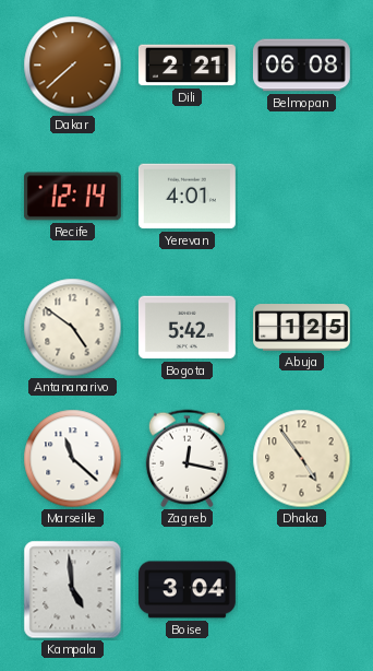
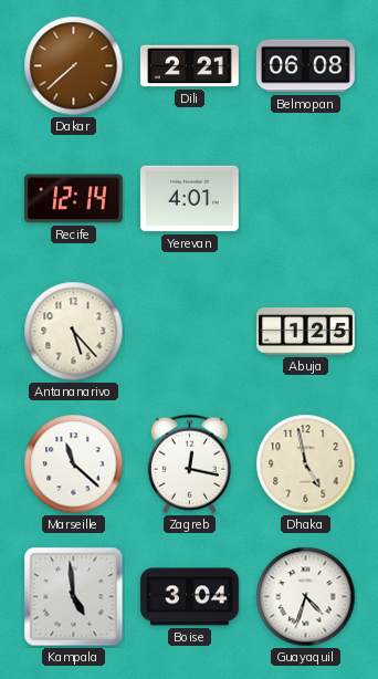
Antananarivo: 4:51 -> 5:23 (74, 332)
Bogota: 5:42 -> none (186, 328)
Dhaka: 4:54 -> 4:58 (306, 464)
Guayaquil: none -> 4:33 (306, 597)
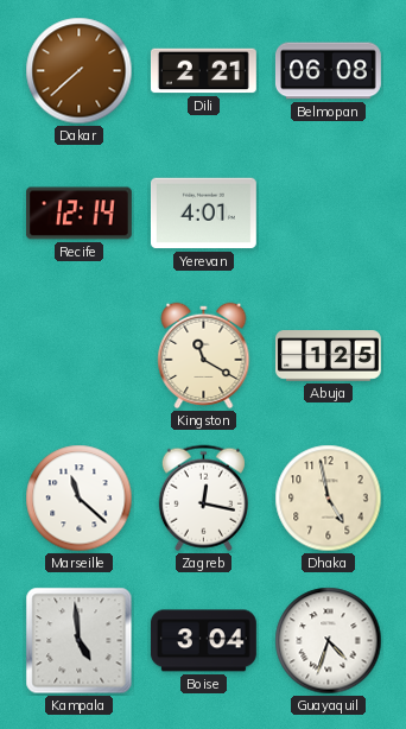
Antananarivo: 5:23 -> none (74, 332)
Kingston: none -> 11:20 (204, 356)
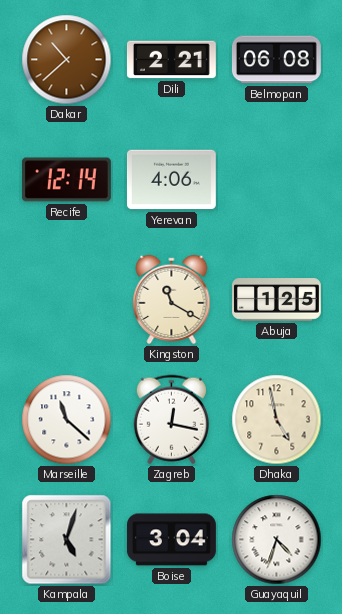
Dakar: 7:38 -> 10:38 (67, 60)
Yerevan: 4:01 -> 4:06 (171, 180)
Kampala: 4:59 -> 5:03 (67, 540)
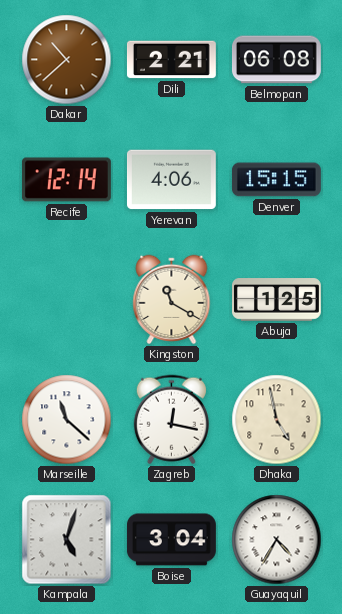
Denver: none -> 15:15 (276, 180)
Guayaquil: 4:33 -> 4:35 (277, 540)
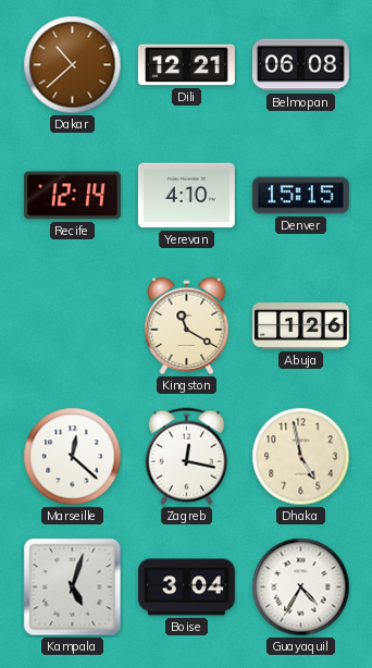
Dili: 2:21 -> 12:21 (186, 65)
Yerevan: 4:06 -> 4:10 (186, 196)
Abuja: 1:25 -> 1:26 (301, 326)
Marseille: 11:22 -> 12:22 (73, 457)
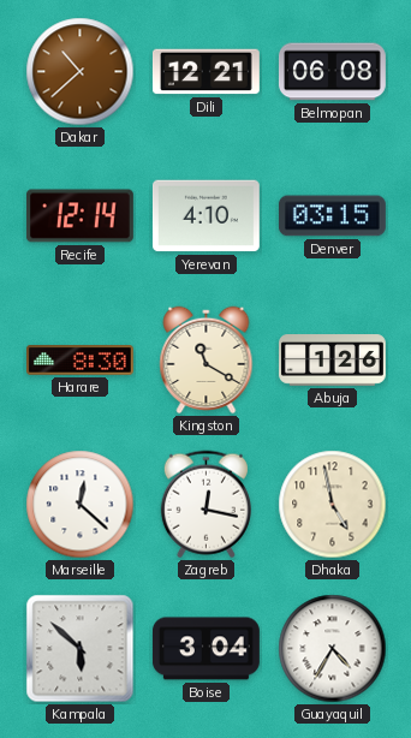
Denver: 15:15 -> 03:15 (332, 216)
Harare: none -> 8:30 (79, 361)
Kampala: 5:03 -> 5:52 (81, 649)
